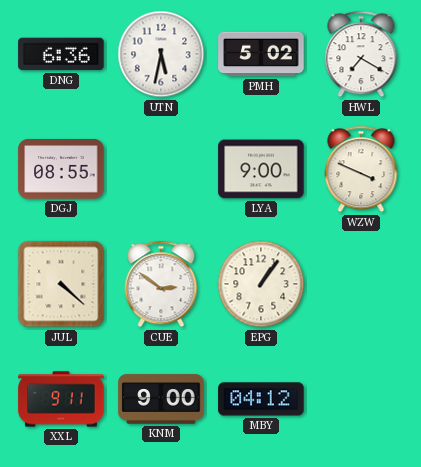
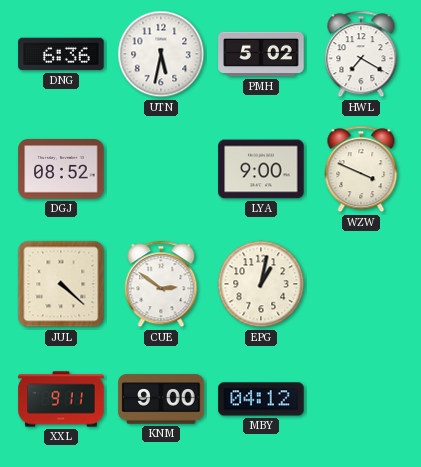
DGJ: 08:55 -> 08:52 (61, 169)
EPG: 1:06 -> 1:02 (261, 284)
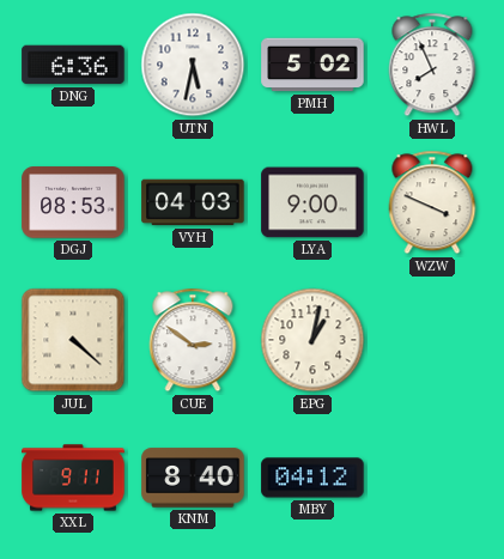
HWL: 7:20 -> 7:56 (432, 65)
DGJ: 08:52 -> 08:53 (73, 202)
VYH: none -> 04:03 (193, 202)
KNM: 9:00 -> 8:40 (193, 478)
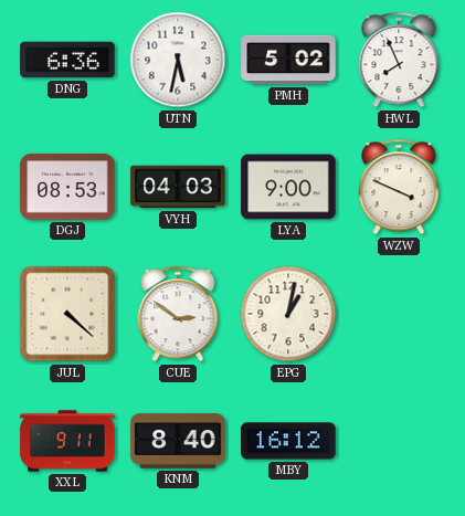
MBY: 04:12 -> 16:12 (288, 441)
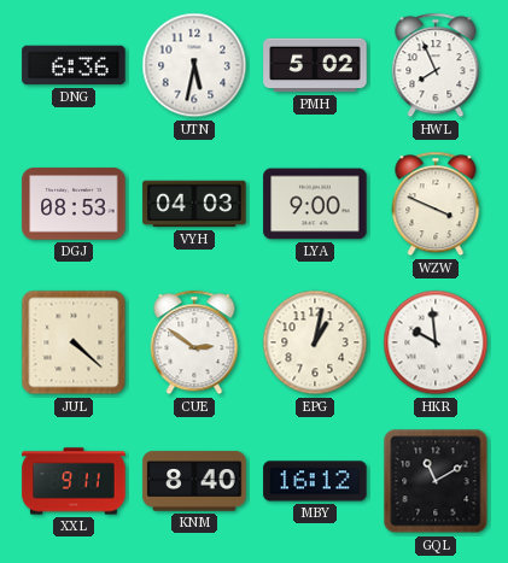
HKR: none -> 9:59 (436, 342)
GQL: none -> 11:10 (436, 481)
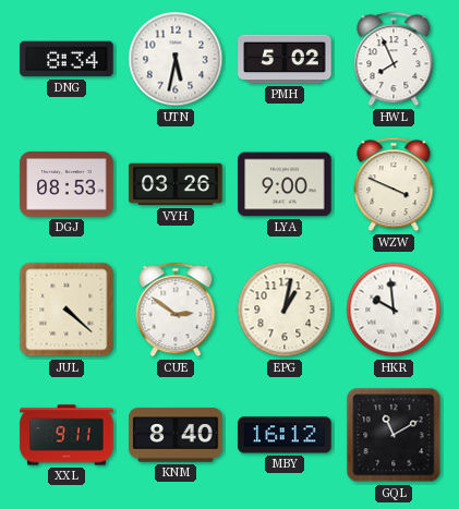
DNG: 6:36 -> 8:34 (67, 59)
VYH: 04:03 -> 03:26 (176, 184)
